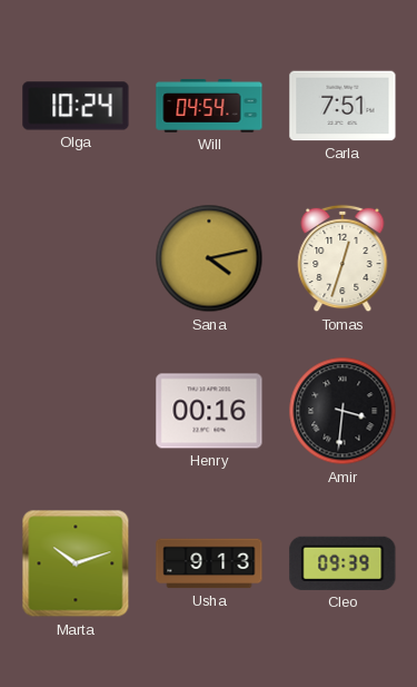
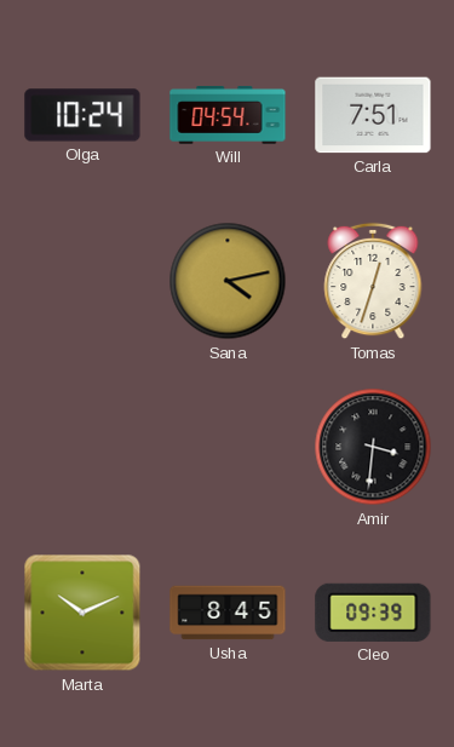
Henry: 00:16 -> none (209, 411)
Marta: 10:12 -> 10:11 (82, 613)
Usha: 9:13 -> 8:45 (228, 613)
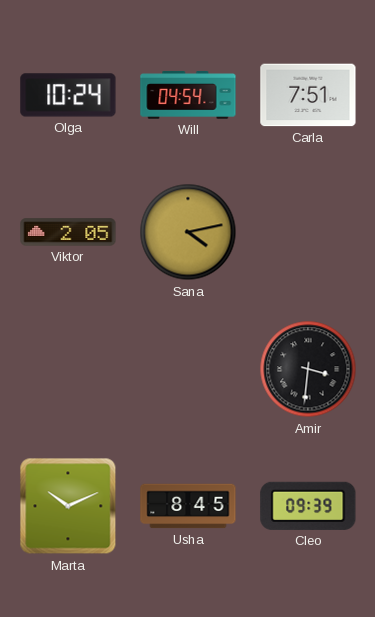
Viktor: none -> 2:05 (68, 232)
Tomas: 12:33 -> none (373, 281)
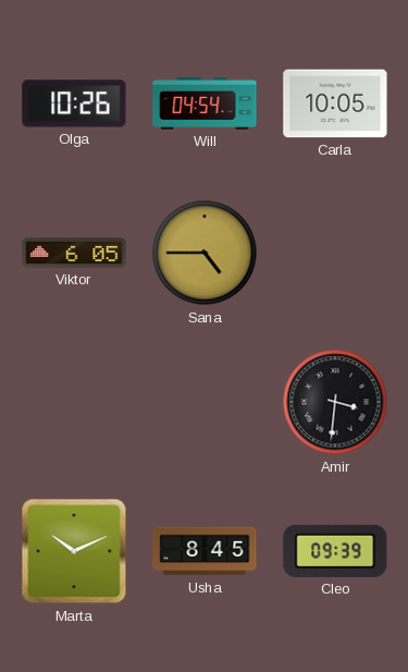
Olga: 10:24 -> 10:26 (74, 103)
Carla: 7:51 -> 10:05 (335, 103)
Viktor: 2:05 -> 6:05 (74, 253)
Sana: 4:13 -> 4:45 (205, 253)
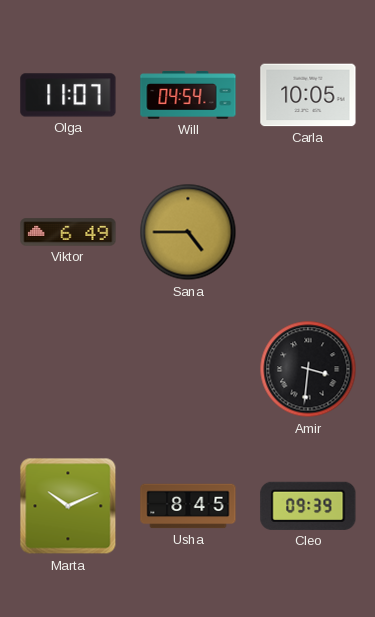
Olga: 10:26 -> 11:07 (68, 95)
Viktor: 6:05 -> 6:49 (68, 232)
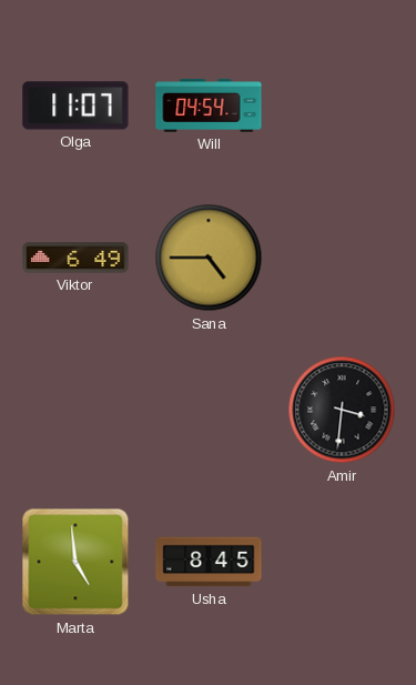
Carla: 10:05 -> none (308, 95)
Marta: 10:11 -> 4:59 (75, 562)
Cleo: 09:39 -> none (308, 506)
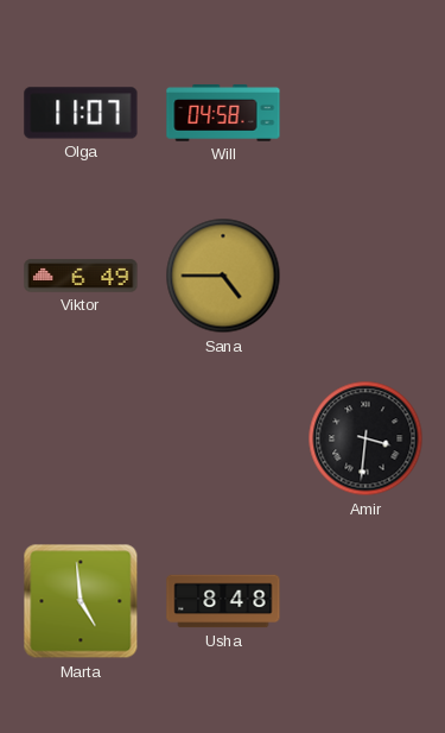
Will: 04:54 -> 04:58 (223, 113)
Usha: 8:45 -> 8:48 (223, 601)
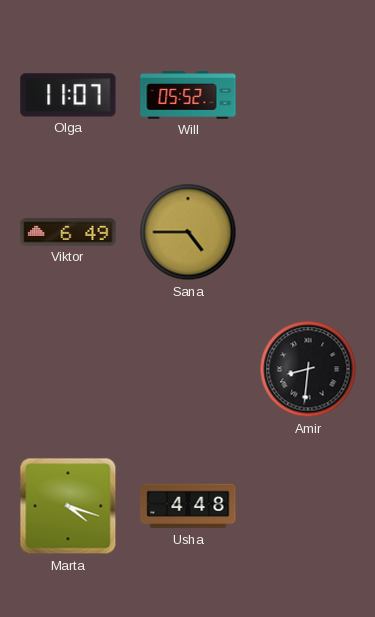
Will: 04:58 -> 05:52 (188, 95)
Amir: 3:31 -> 8:31 (308, 369)
Marta: 4:59 -> 4:18 (68, 506)
Usha: 8:48 -> 4:48 (188, 506)
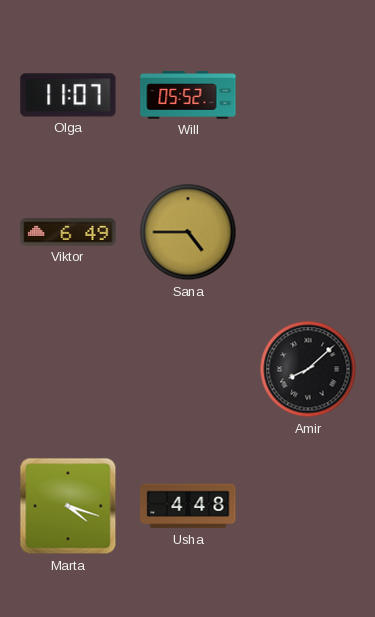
Amir: 8:31 -> 8:08 (308, 369)
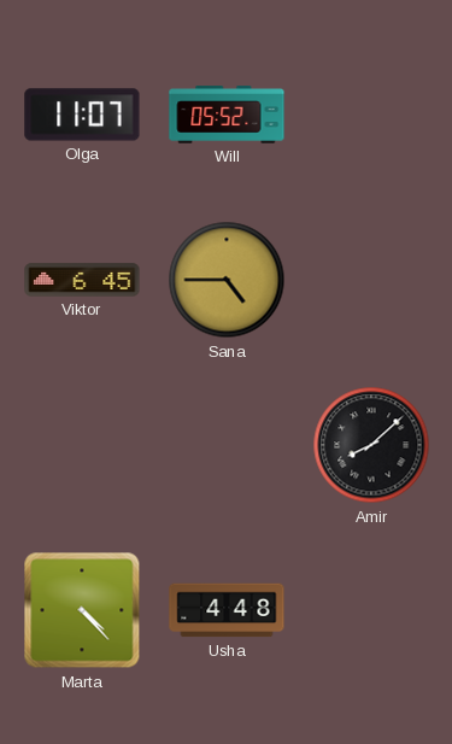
Viktor: 6:49 -> 6:45 (82, 280)
Marta: 4:18 -> 4:23 (82, 610)
